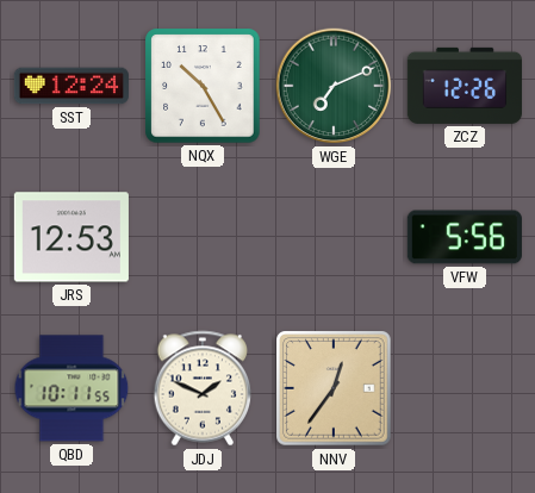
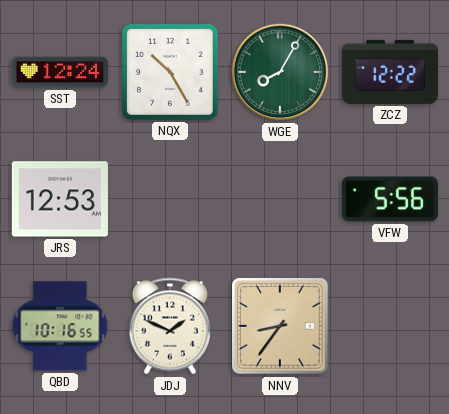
WGE: 7:11 -> 8:05 (280, 72)
ZCZ: 12:26 -> 12:22 (390, 72)
QBD: 10:11 -> 10:16 (60, 326)
NNV: 12:36 -> 8:36 (280, 326)
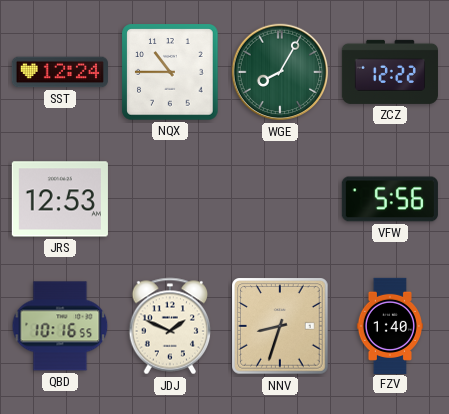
NQX: 10:25 -> 10:45 (170, 72)
NNV: 8:36 -> 8:33 (280, 326)
FZV: none -> 1:40 (389, 325)
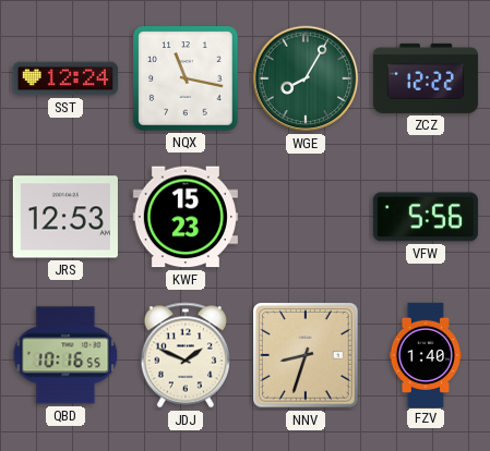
NQX: 10:45 -> 11:17 (186, 78)
KWF: none -> 15:23 (186, 217)
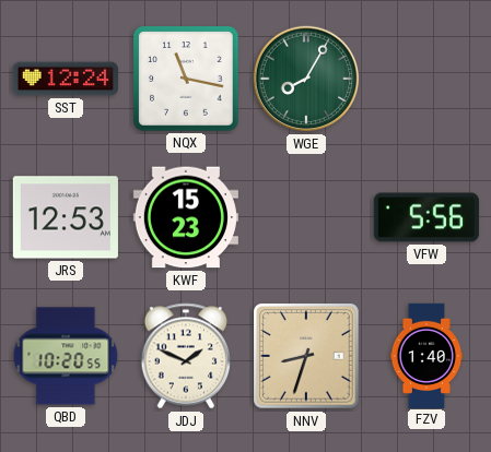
ZCZ: 12:22 -> none (426, 78)
QBD: 10:16 -> 10:20 (66, 356)
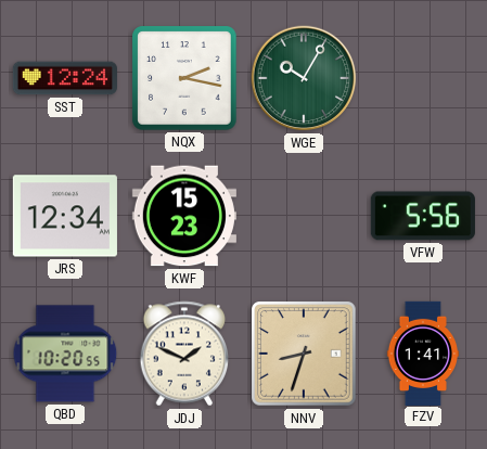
NQX: 11:17 -> 2:17 (184, 78)
WGE: 8:05 -> 10:05 (304, 78)
JRS: 12:53 -> 12:34 (65, 216)
FZV: 1:40 -> 1:41 (422, 352)
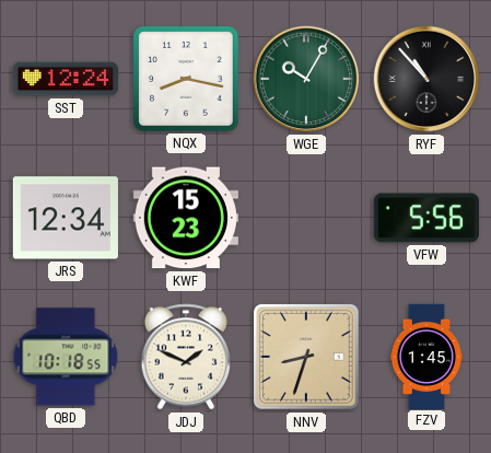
NQX: 2:17 -> 8:17 (186, 79)
RYF: none -> 10:53 (426, 79)
QBD: 10:20 -> 10:18 (66, 357)
FZV: 1:41 -> 1:45 (425, 356)
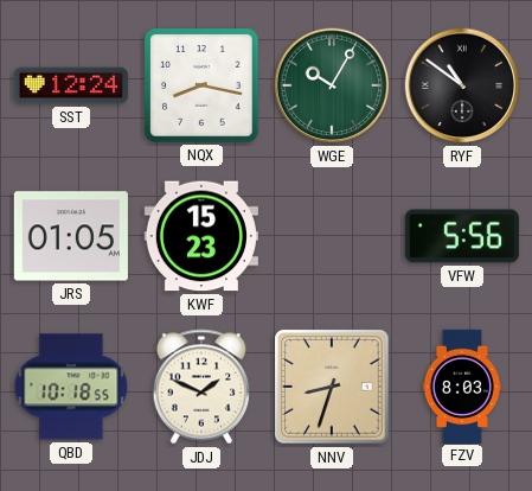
RYF: 10:53 -> 10:51 (462, 85)
JRS: 12:34 -> 01:05 (71, 236)
FZV: 1:45 -> 8:03 (461, 385)
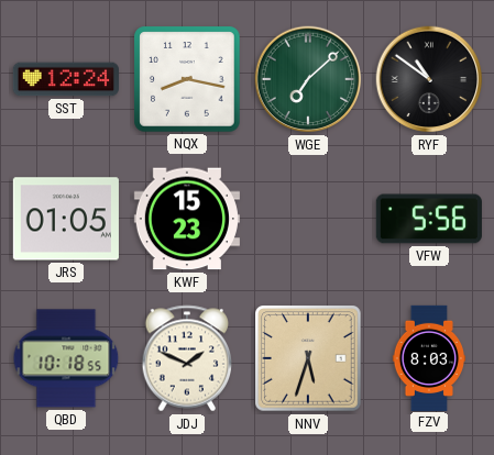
WGE: 10:05 -> 7:08 (308, 79)
NNV: 8:33 -> 5:33 (308, 358)
